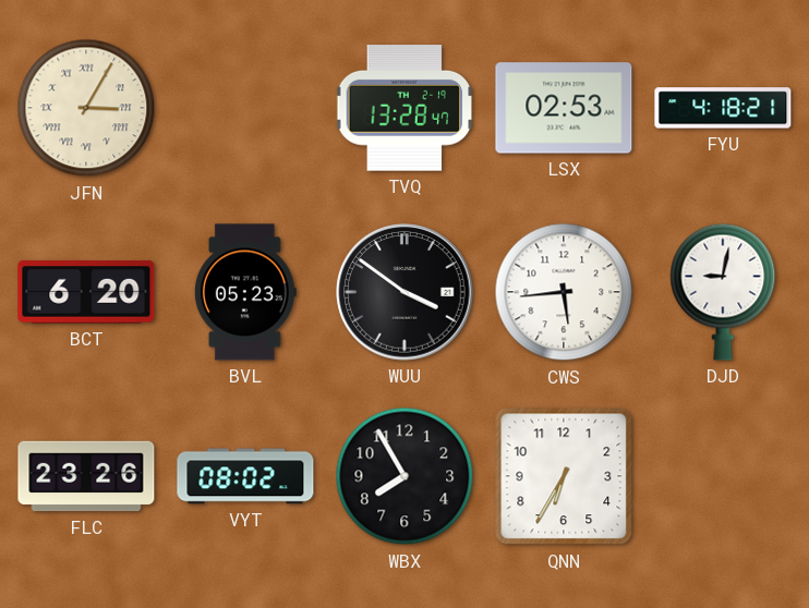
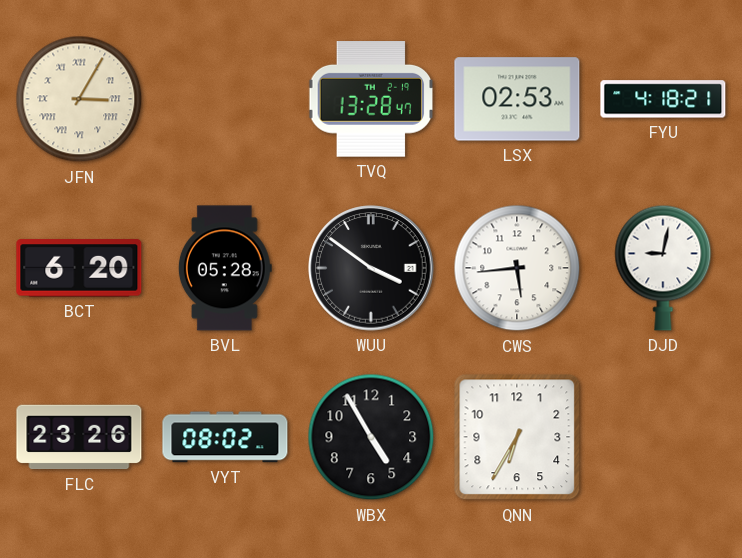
BVL: 05:23 -> 05:28 (225, 268)
WBX: 7:55 -> 4:55 (371, 437)
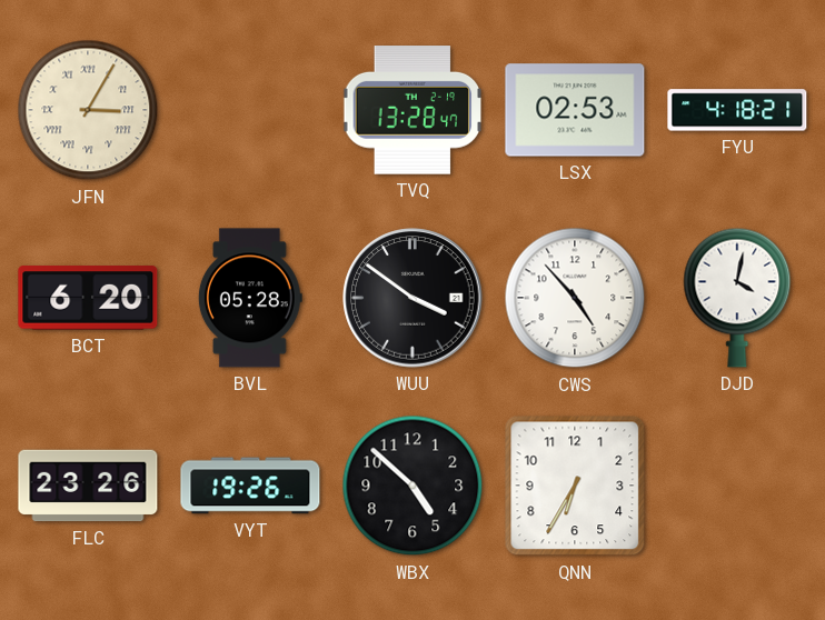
CWS: 5:44 -> 4:53 (575, 298)
DJD: 9:02 -> 4:02 (737, 298)
VYT: 08:02 -> 19:26 (250, 486)
WBX: 4:55 -> 4:52 (412, 486)
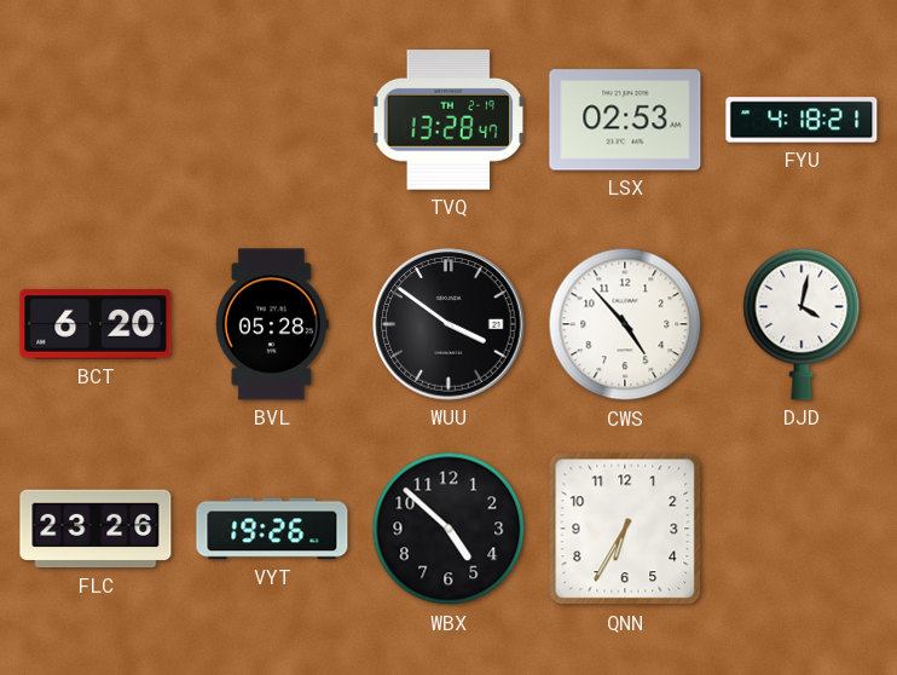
JFN: 3:05 -> none (88, 110)
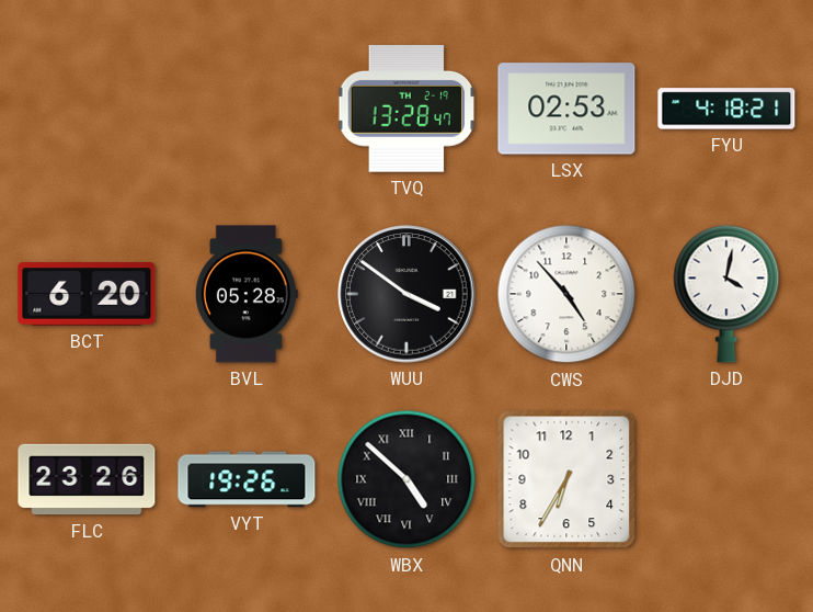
WBX numerals: Arabic -> Roman (406, 479)
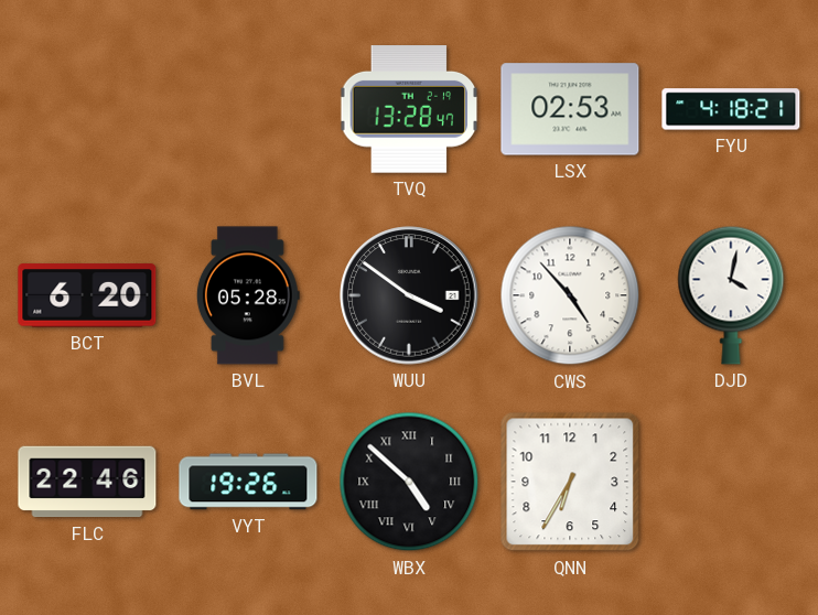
FLC: 23:26 -> 22:46 (87, 482)
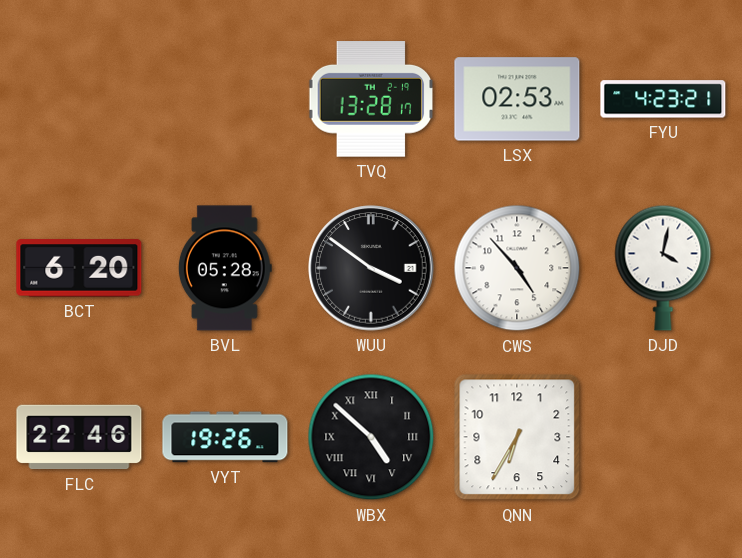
TVQ: 13:28:47 -> 13:28:17 (371, 100)
FYU: 4:18 -> 4:23 (663, 99)
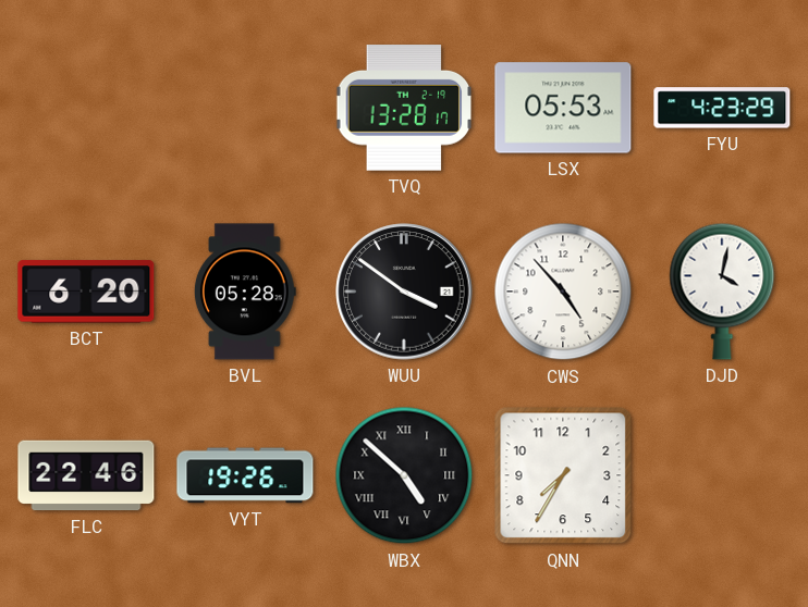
LSX: 02:53 -> 05:53 (563, 108)
FYU: 4:23:21 -> 4:23:29 (722, 108)
QNN: 6:35 -> 7:35 (563, 475)
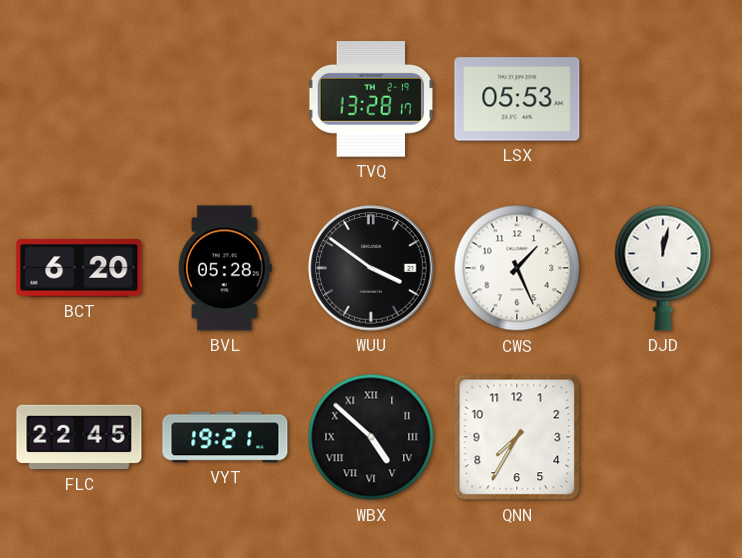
FYU: 4:23 -> none (722, 108)
CWS: 4:53 -> 1:26 (517, 268)
DJD: 4:02 -> 12:02 (663, 268)
FLC: 22:46 -> 22:45 (79, 437)
VYT: 19:26 -> 19:21 (225, 437)
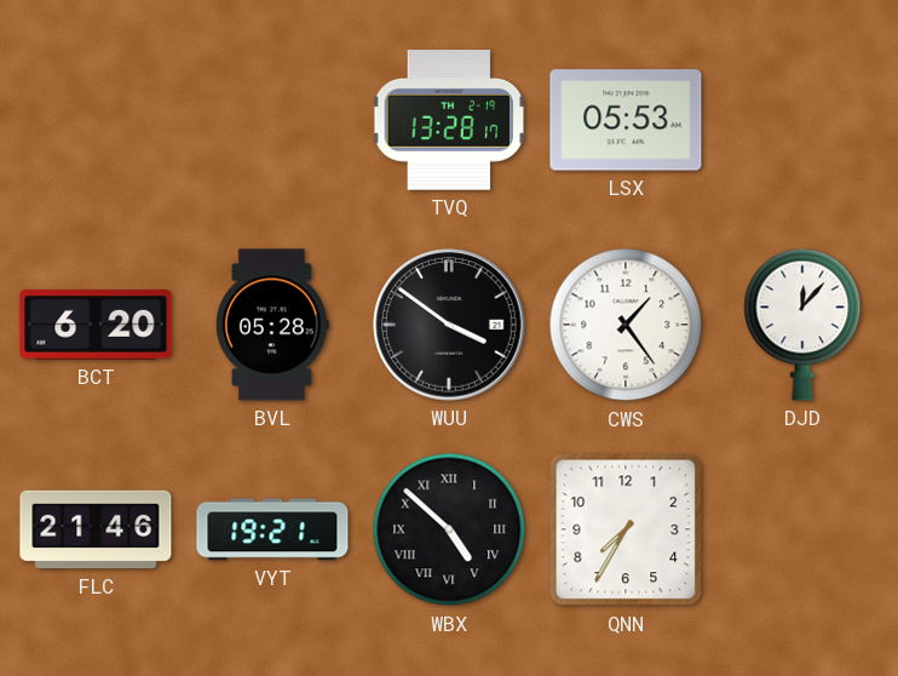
CWS: 1:26 -> 1:24 (626, 325)
DJD: 12:02 -> 12:07 (802, 325)
FLC: 22:45 -> 21:46 (96, 529)
